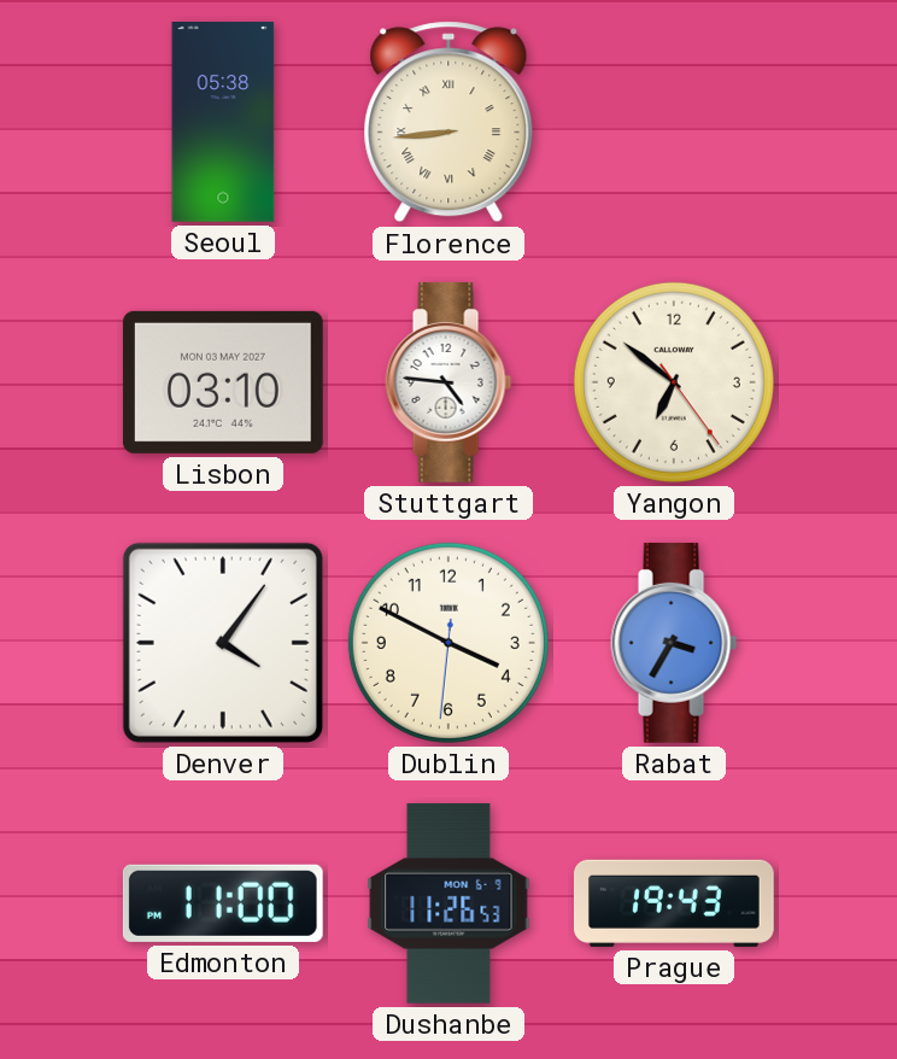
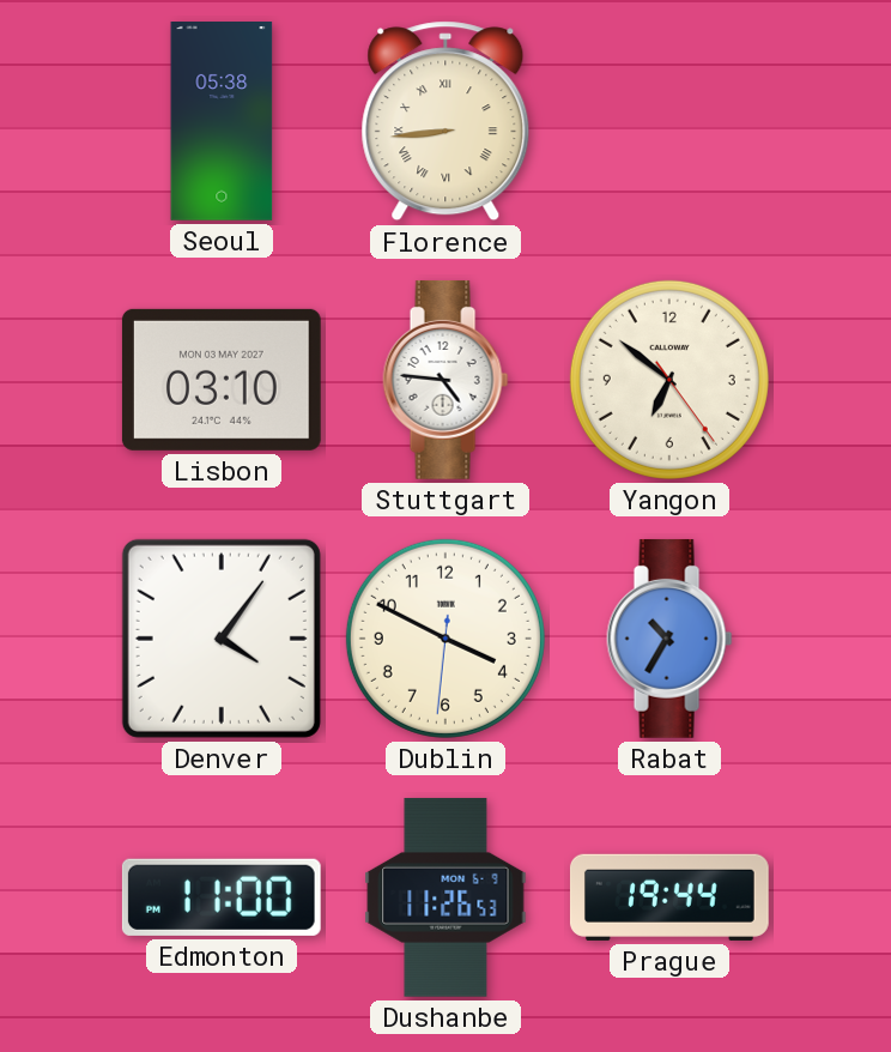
Rabat: 3:35 -> 10:35 (669, 639)
Prague: 19:43 -> 19:44 (669, 897)
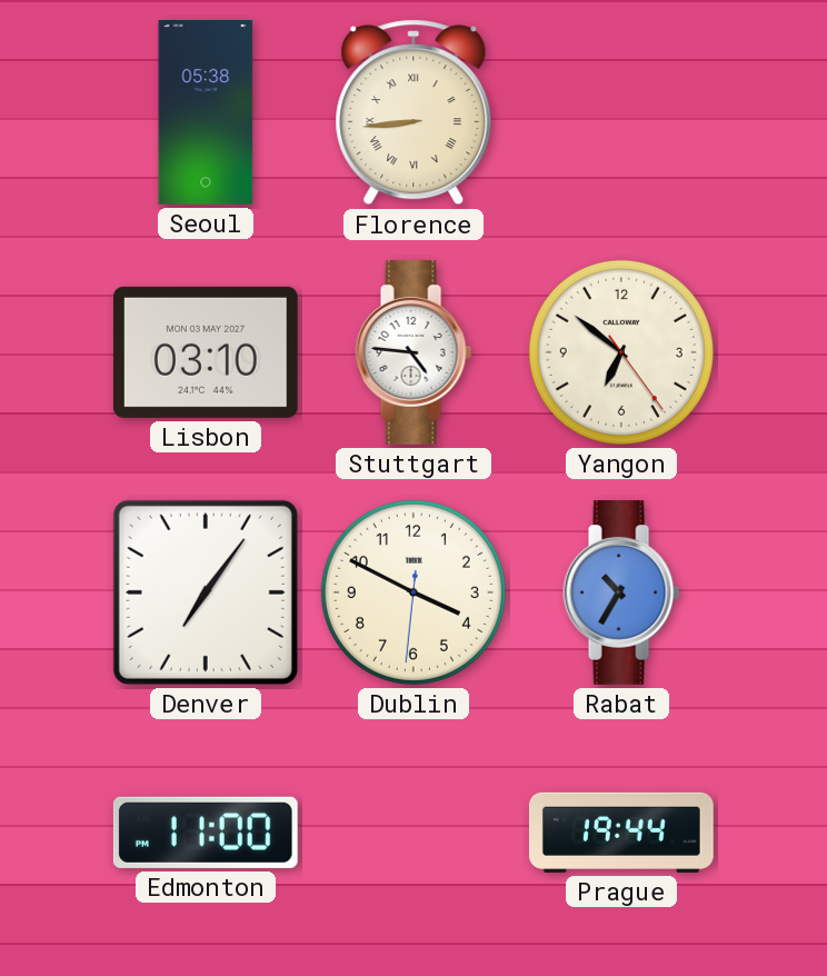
Denver: 4:06 -> 7:06 (206, 592)
Dushanbe: 11:26 -> none (445, 897)
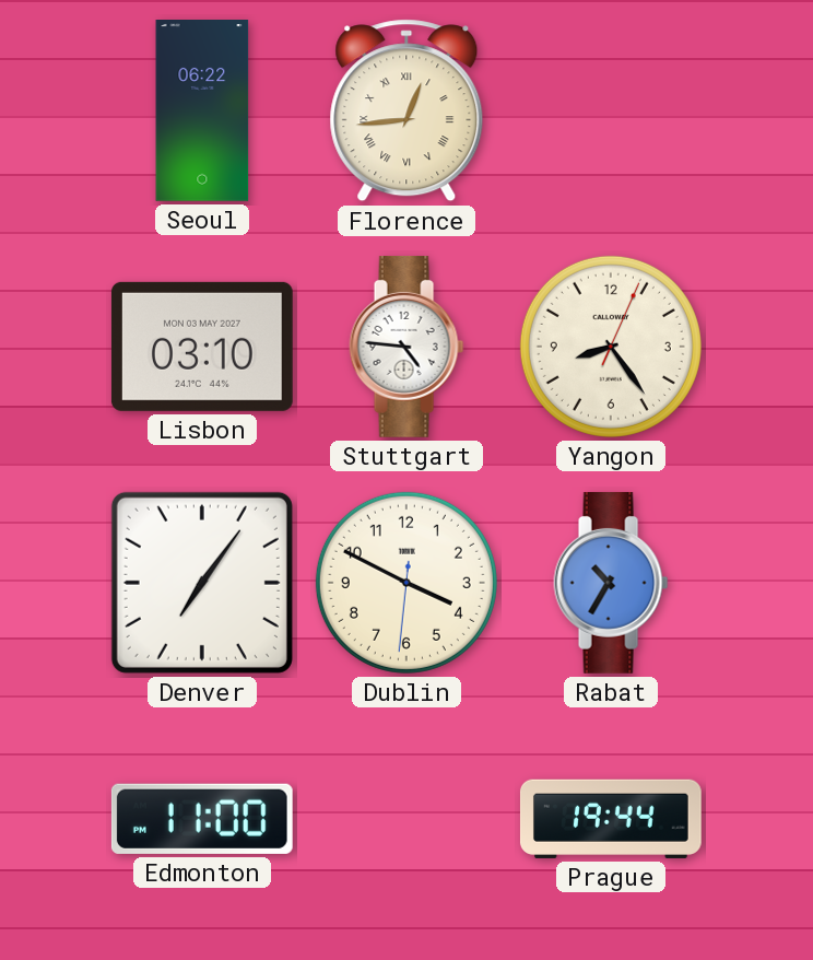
Seoul: 05:38 -> 06:22 (202, 112)
Florence: 8:44 -> 12:44 (406, 110)
Yangon: 6:51 -> 8:24 (611, 347)
